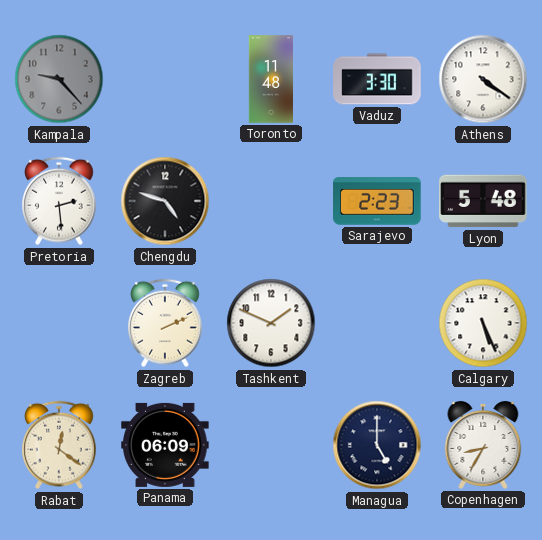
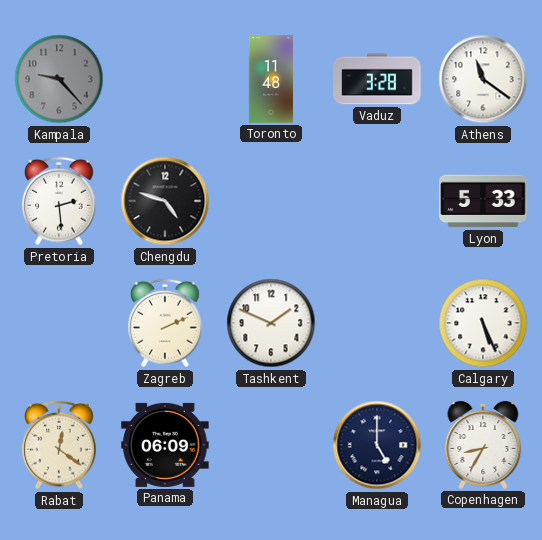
Vaduz: 3:30 -> 3:28 (377, 79)
Athens: 4:21 -> 11:21 (483, 79)
Sarajevo: 2:23 -> none (377, 201)
Lyon: 5:48 -> 5:33 (483, 201)
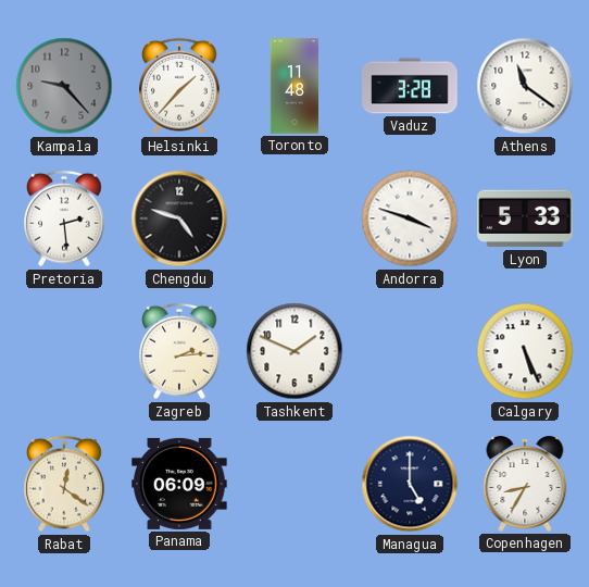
Helsinki: none -> 1:37 (180, 86)
Andorra: none -> 3:48 (410, 218)
Zagreb: 2:11 -> 2:14 (180, 351)
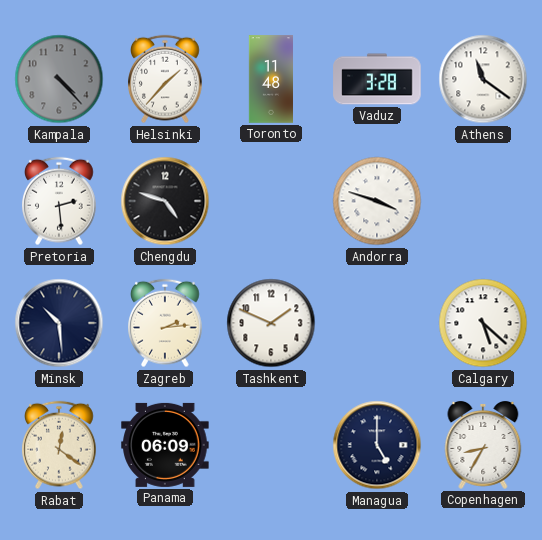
Kampala: 9:23 -> 4:23 (59, 79)
Lyon: 5:33 -> none (525, 218)
Minsk: none -> 10:29 (59, 323)
Calgary: 5:26 -> 5:22 (483, 323)
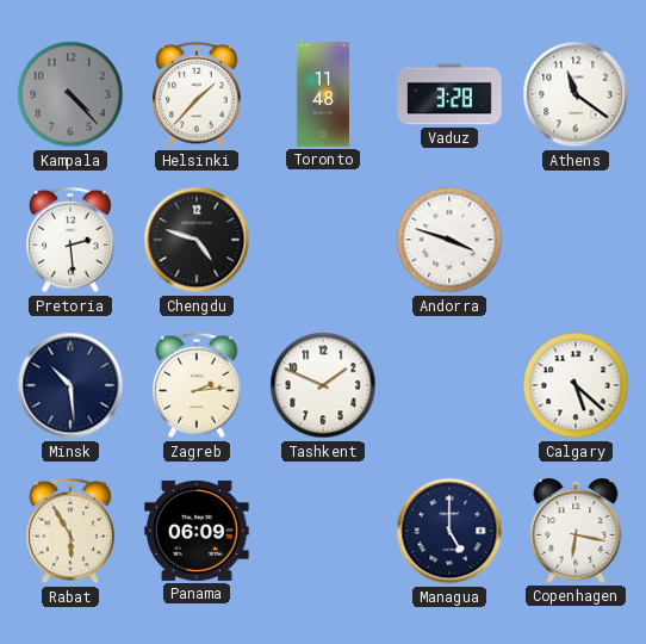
Rabat: 12:21 -> 5:55 (72, 531)
Copenhagen: 8:35 -> 6:17 (576, 531)
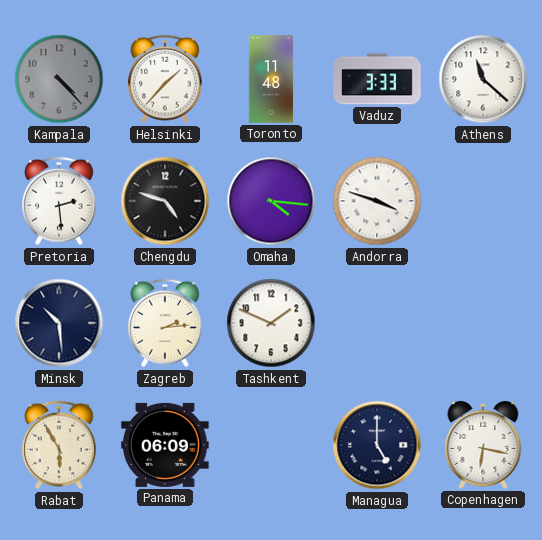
Vaduz: 3:28 -> 3:33 (377, 79)
Athens: 11:21 -> 11:22 (483, 79)
Omaha: none -> 4:16 (271, 201)
Calgary: 5:22 -> none (576, 385)
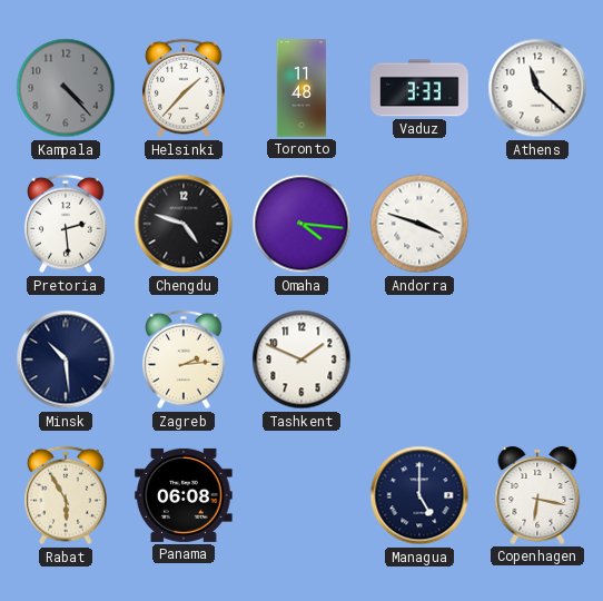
Panama: 06:09 -> 06:08 (184, 495)
